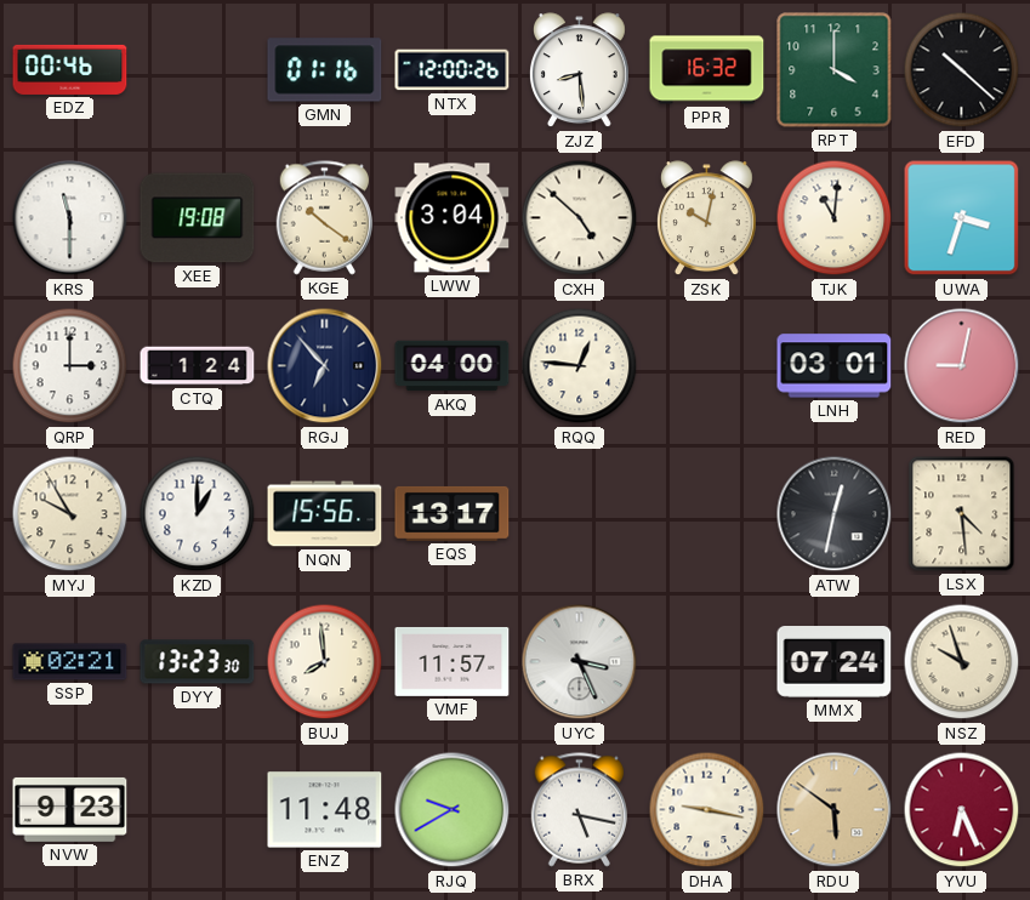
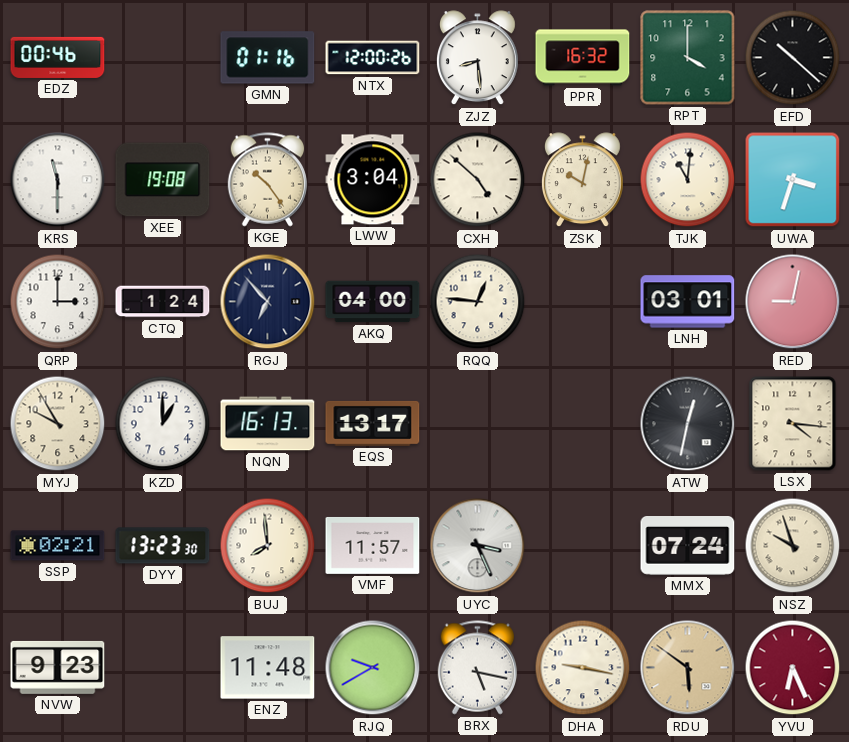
KGE: 10:21 -> 10:24 (268, 180)
NQN: 15:56 -> 16:13 (268, 424)
LSX: 4:29 -> 4:16 (793, 424)
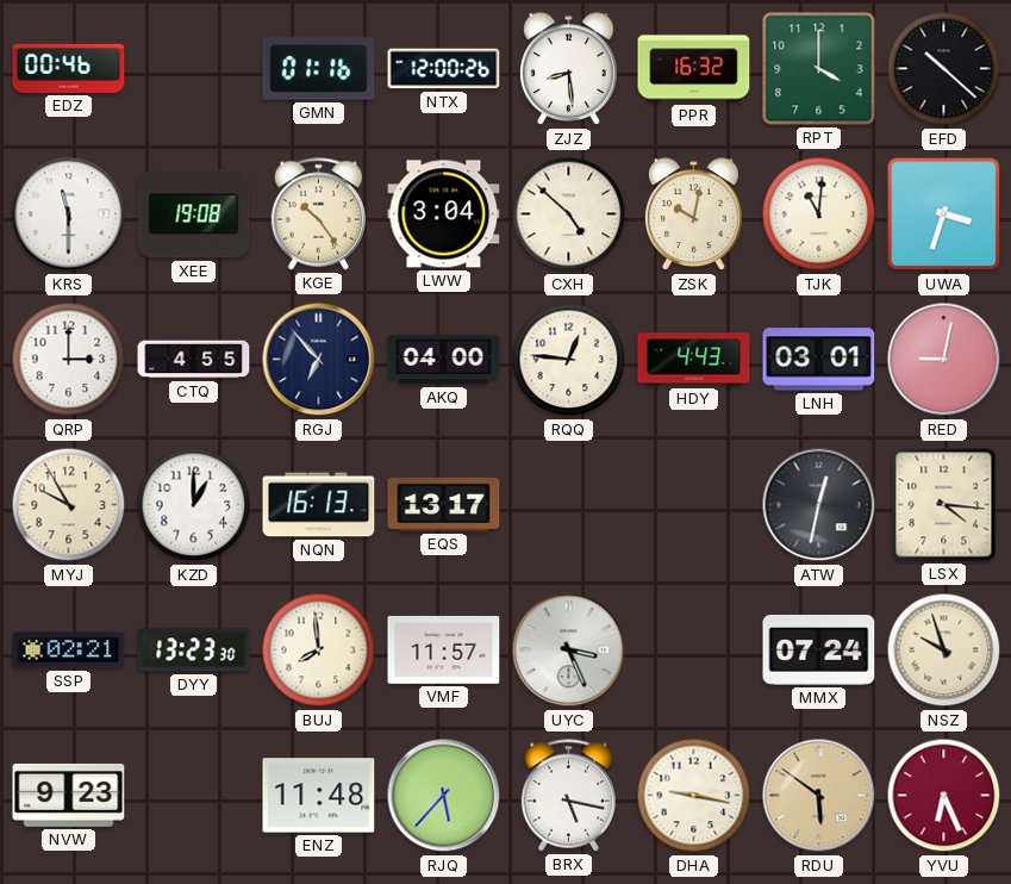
CTQ: 1:24 -> 4:55 (194, 360)
HDY: none -> 4:43 (694, 360)
RJQ: 9:40 -> 5:37 (444, 796)
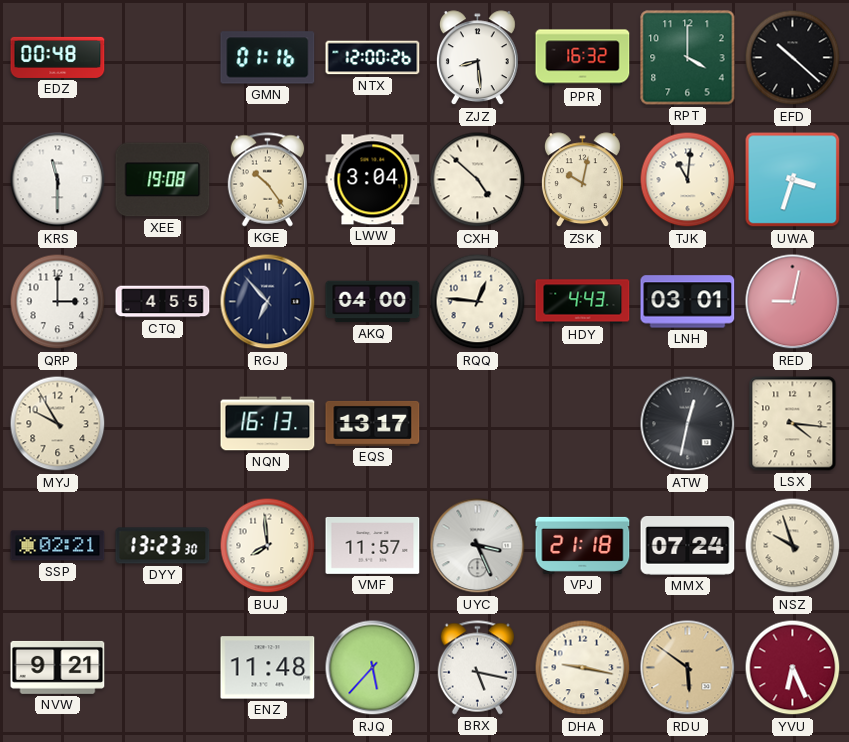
EDZ: 00:46 -> 00:48 (58, 57)
KZD: 1:00 -> none (194, 505)
VPJ: none -> 21:18 (583, 545)
NVW: 9:23 -> 9:21 (58, 667)
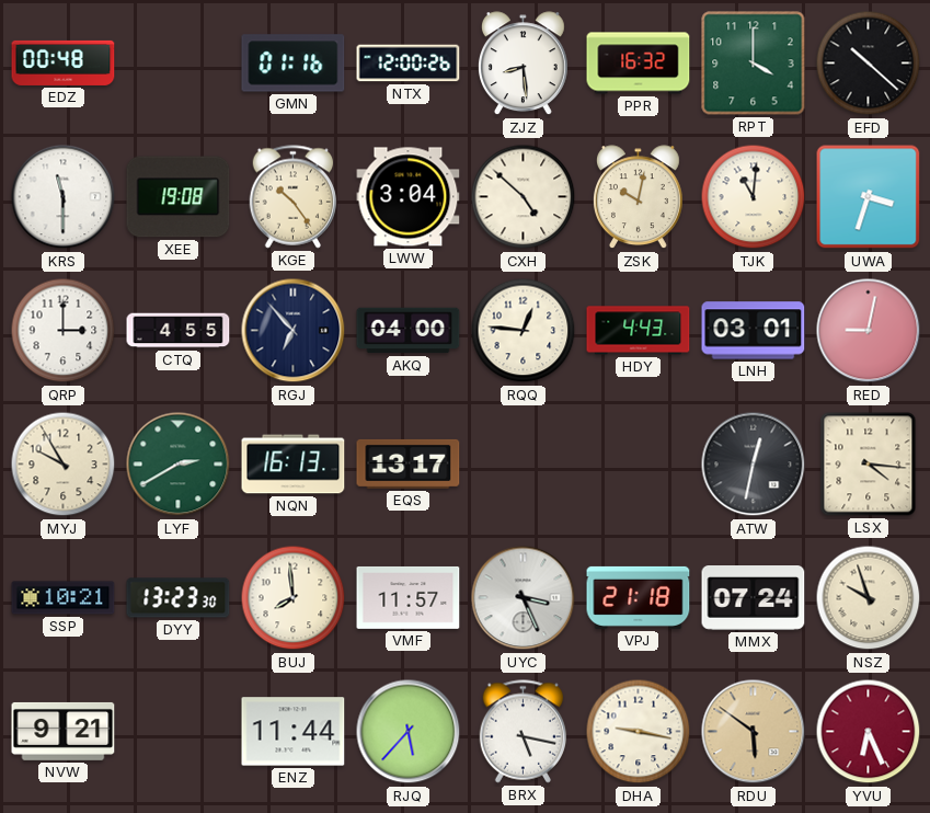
LYF: none -> 2:40 (179, 465)
SSP: 02:21 -> 10:21 (64, 598)
ENZ: 11:48 -> 11:44 (294, 732)
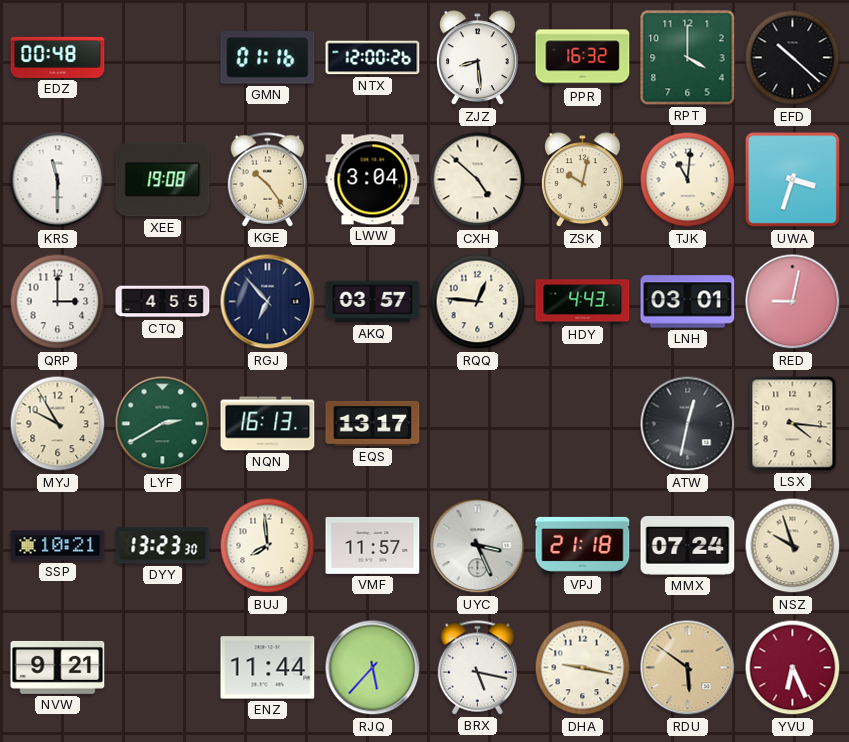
AKQ: 04:00 -> 03:57 (373, 302)
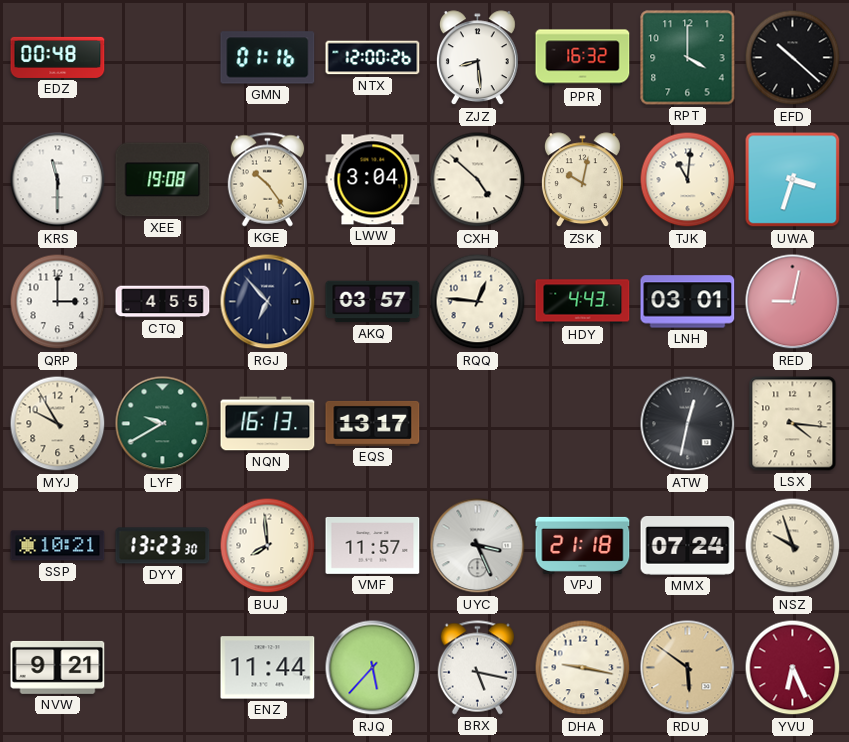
LYF: 2:40 -> 9:40 (163, 424)
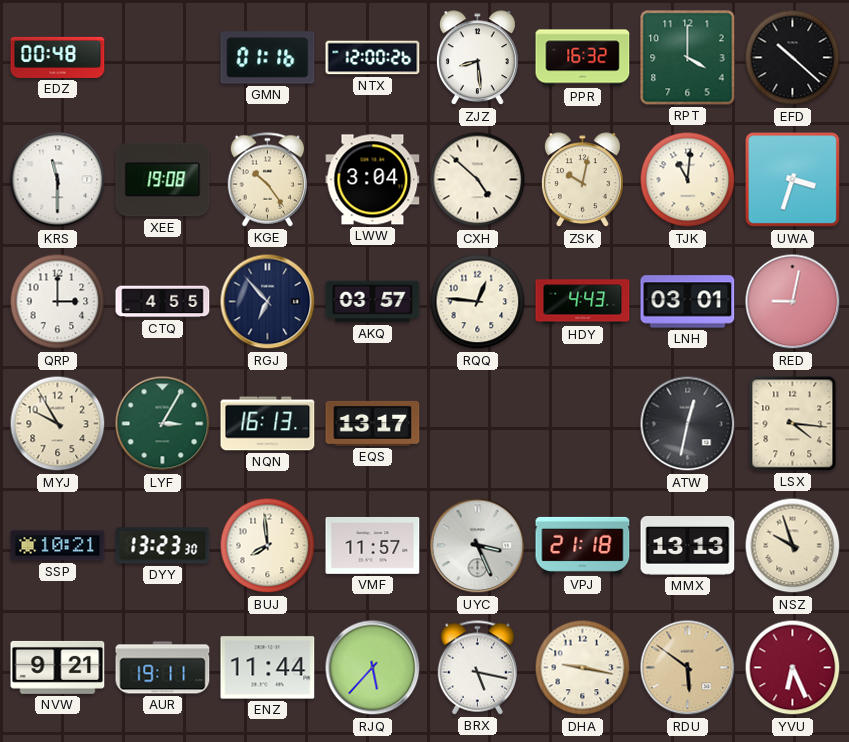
LYF: 9:40 -> 3:05 (163, 424)
MMX: 07:24 -> 13:13 (688, 546)
AUR: none -> 19:11 (163, 668)
